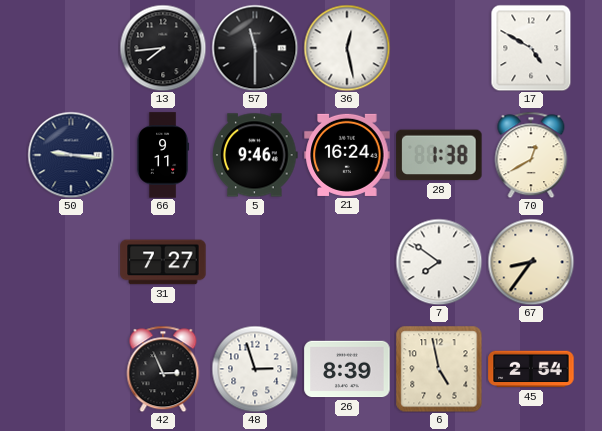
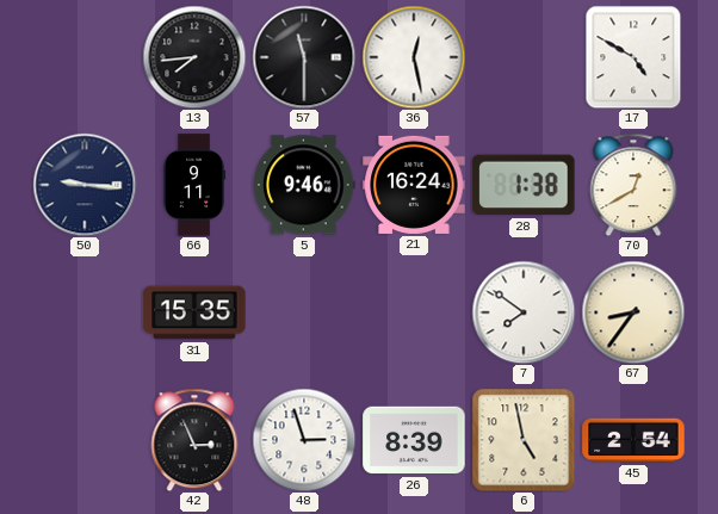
31: 7:27 -> 15:35 (194, 312)
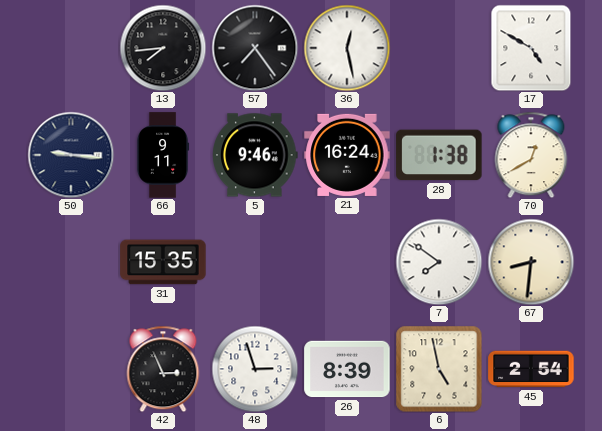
57: 11:30 -> 7:24 (255, 48)
67: 8:36 -> 8:31 (531, 262)
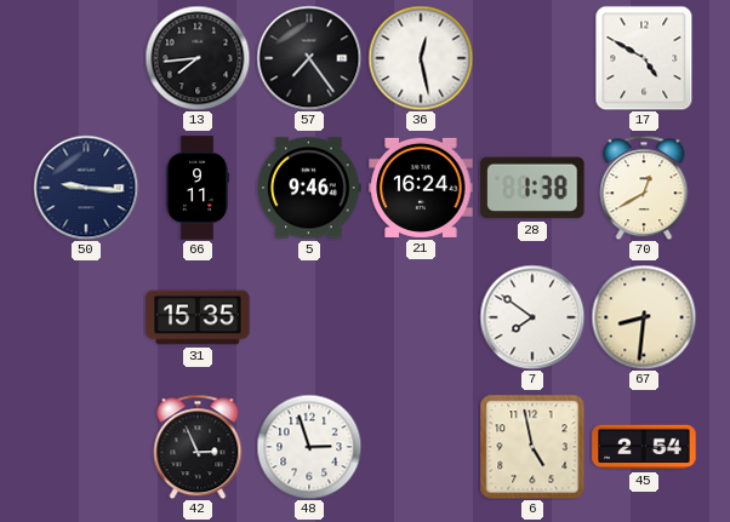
26: 8:39 -> none (347, 369)
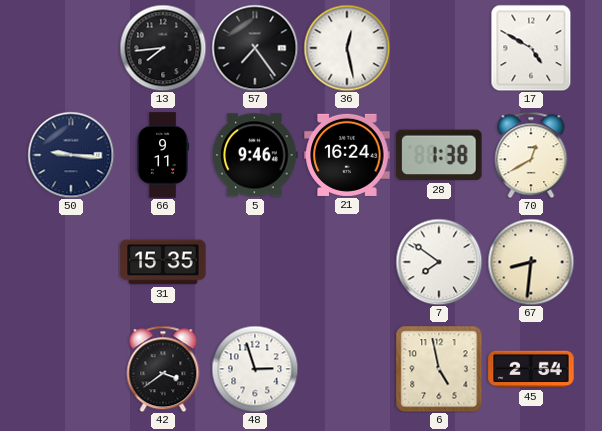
42: 2:56 -> 3:39 (163, 369)
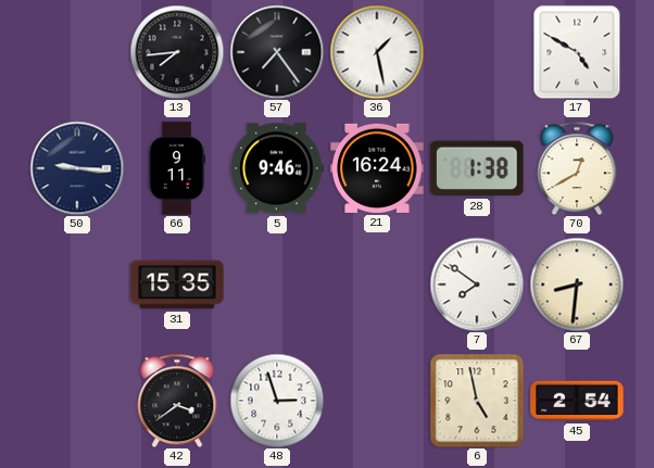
36: 12:28 -> 1:28 (377, 52)
